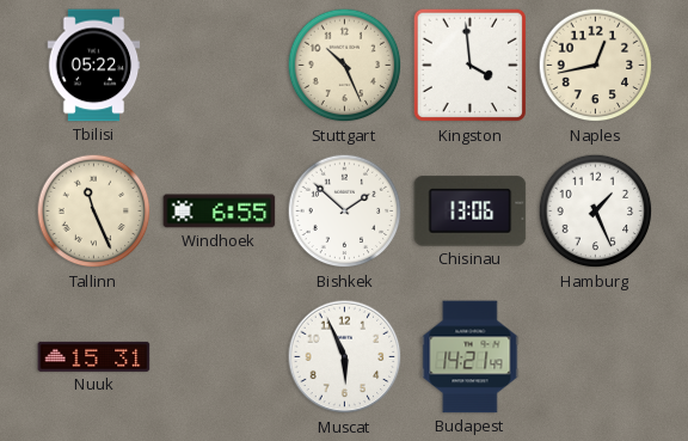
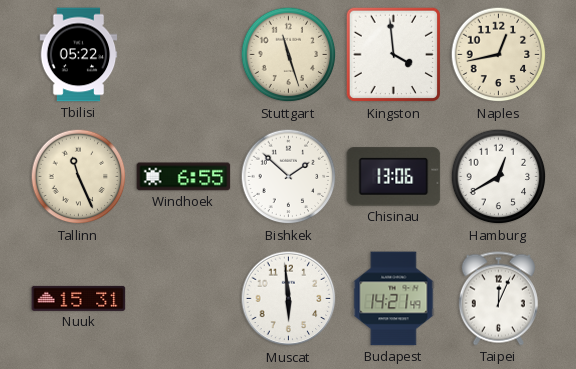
Stuttgart: 10:26 -> 11:27 (289, 55)
Hamburg: 1:26 -> 12:40 (499, 177)
Muscat: 5:56 -> 5:59 (289, 299)
Taipei: none -> 12:04 (498, 299)
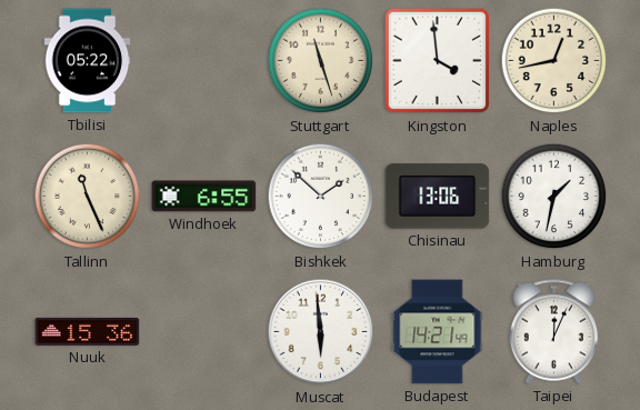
Hamburg: 12:40 -> 1:32 (554, 197)
Nuuk: 15:31 -> 15:36 (88, 331)
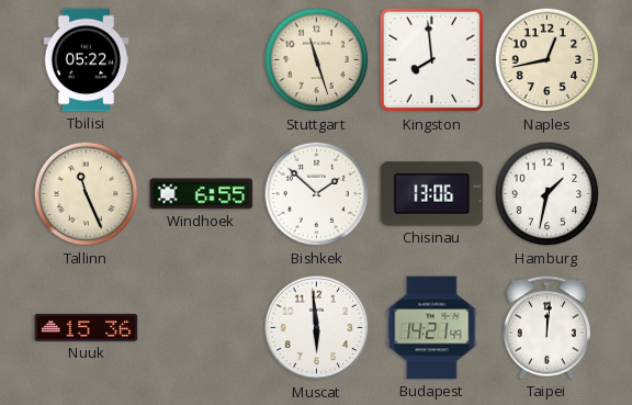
Kingston: 3:59 -> 7:59 (432, 60)
Taipei: 12:04 -> 12:01 (546, 328)
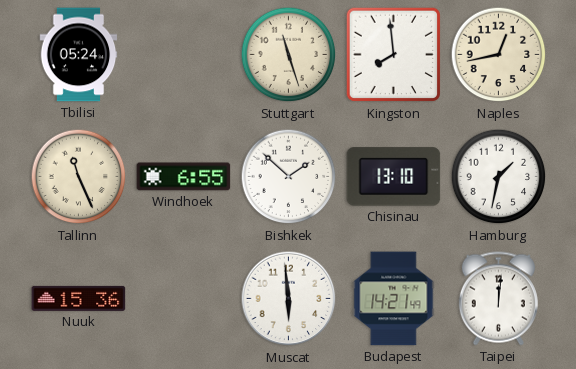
Tbilisi: 05:22 -> 05:24 (79, 55)
Chisinau: 13:06 -> 13:10 (394, 177)
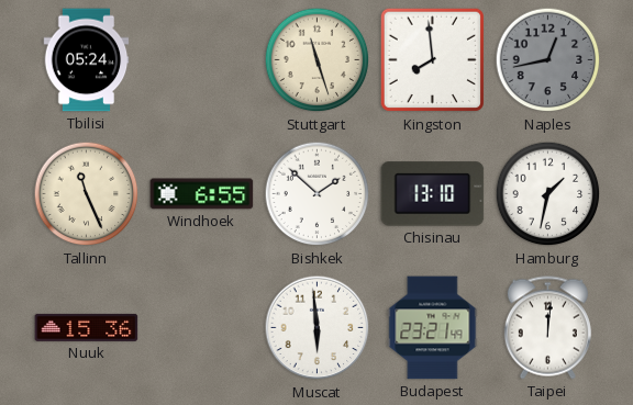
Naples dial: cream -> grey (548, 60)
Budapest: 14:21 -> 23:21 (433, 328)
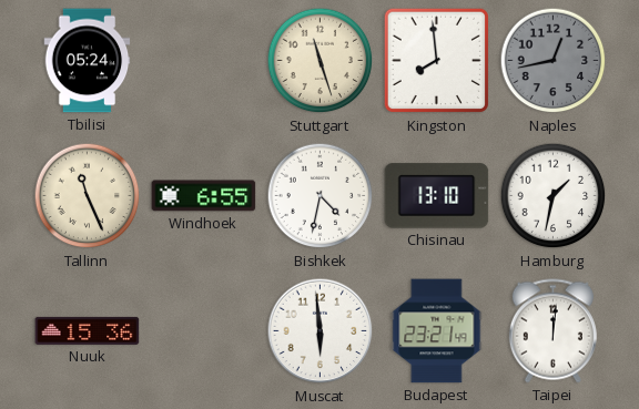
Bishkek: 1:52 -> 4:32 (321, 196)
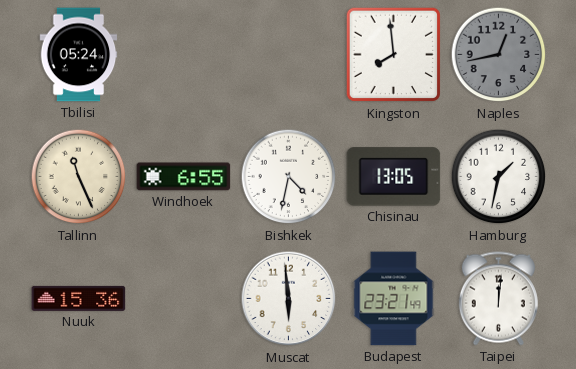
Stuttgart: 11:27 -> none (321, 61)
Chisinau: 13:10 -> 13:05 (394, 177)
